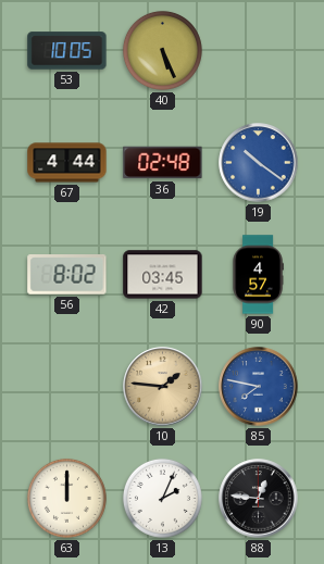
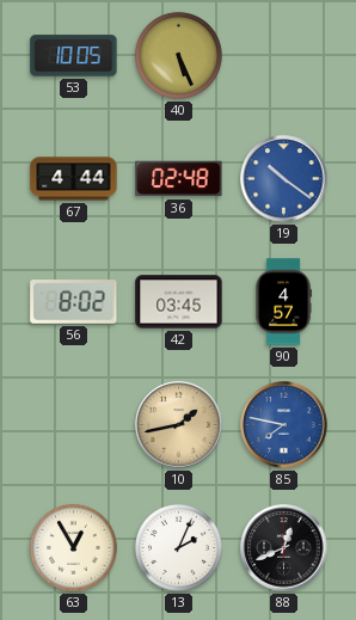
10: 1:46 -> 1:43 (179, 425)
63: 12:00 -> 12:55 (73, 547)
88: 12:46 -> 12:41 (284, 548)
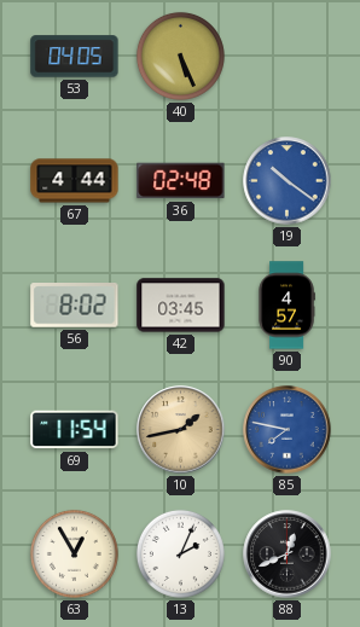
53: 10:05 -> 04:05 (75, 57)
69: none -> 11:54 (75, 430)
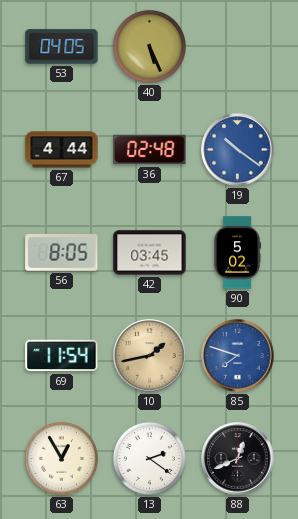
56: 8:02 -> 8:05 (62, 253)
90: 4:57 -> 5:02 (237, 253)
85: 7:47 -> 7:48 (238, 356)
13: 2:04 -> 2:21 (149, 458)
